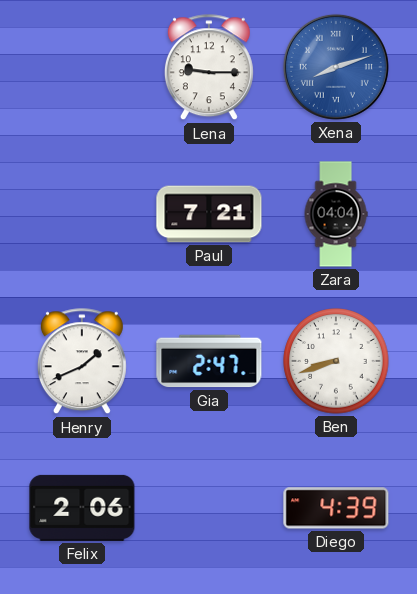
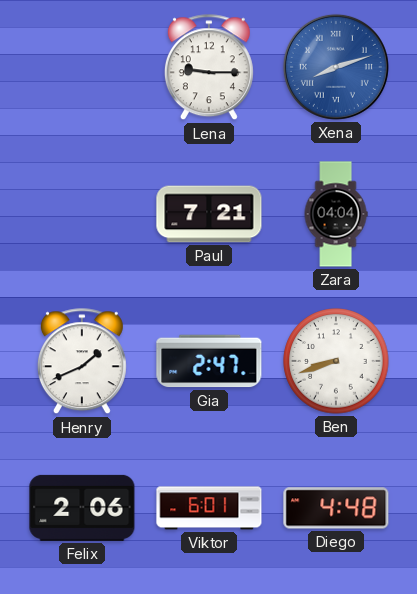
Viktor: none -> 6:01 (209, 508)
Diego: 4:39 -> 4:48 (336, 508)
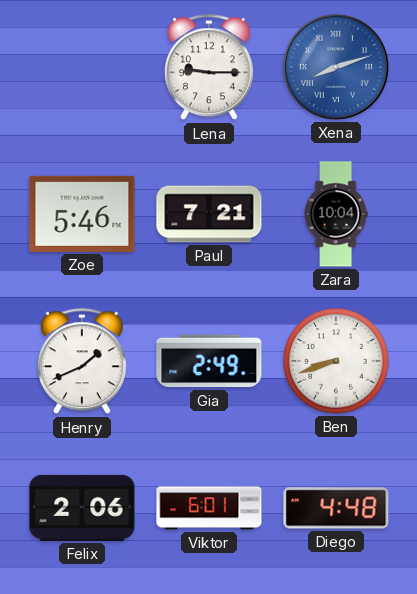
Zoe: none -> 5:46 (82, 214)
Zara: 04:04 -> 10:04 (336, 214)
Gia: 2:47 -> 2:49 (209, 361)
